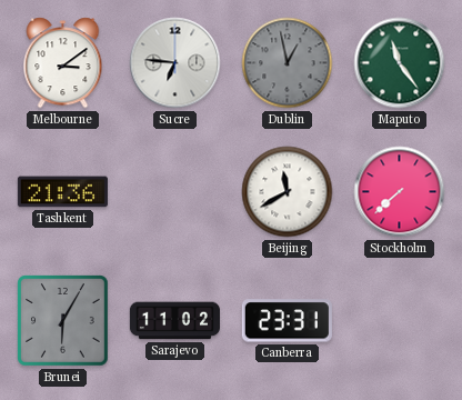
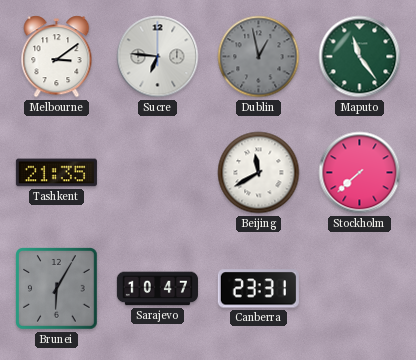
Tashkent: 21:36 -> 21:35 (56, 173)
Sarajevo: 11:02 -> 10:47 (157, 289)
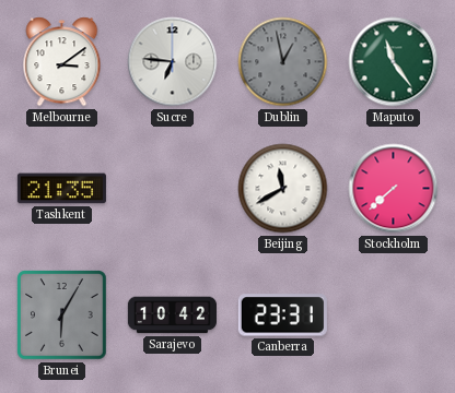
Sarajevo: 10:47 -> 10:42 (172, 315)
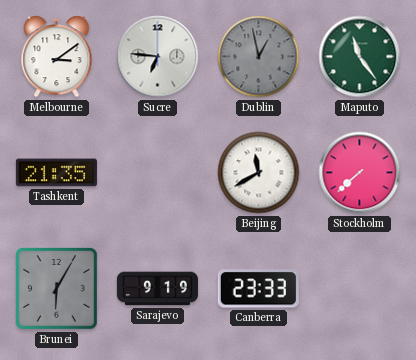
Sarajevo: 10:42 -> 9:19 (157, 289)
Canberra: 23:31 -> 23:33 (258, 289)
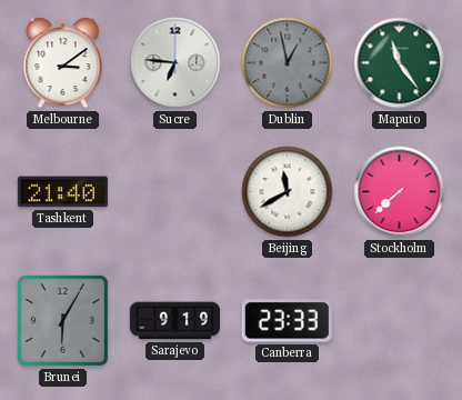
Tashkent: 21:35 -> 21:40 (62, 192)
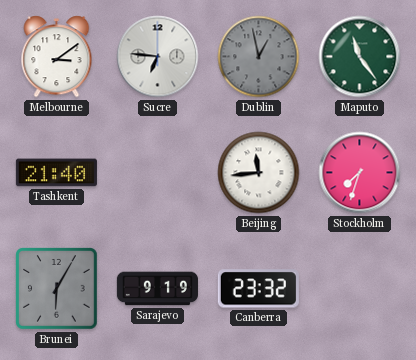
Beijing: 11:40 -> 11:44 (259, 173)
Stockholm: 7:38 -> 7:33 (360, 173)
Canberra: 23:33 -> 23:32 (258, 289)
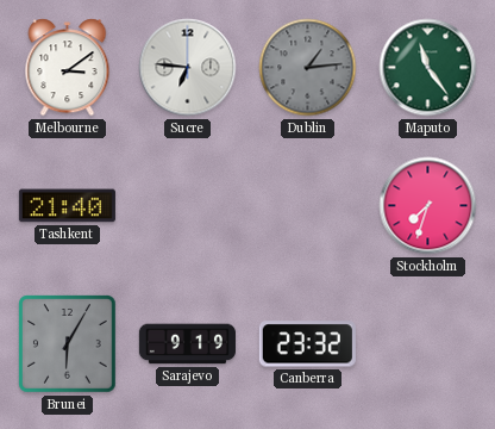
Dublin: 12:58 -> 1:14 (308, 68)
Beijing: 11:44 -> none (259, 173)
